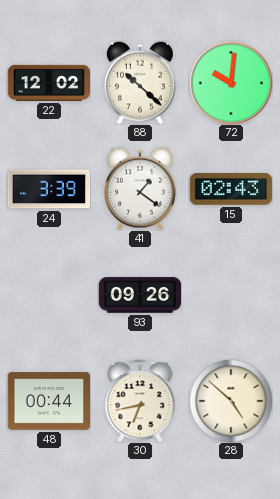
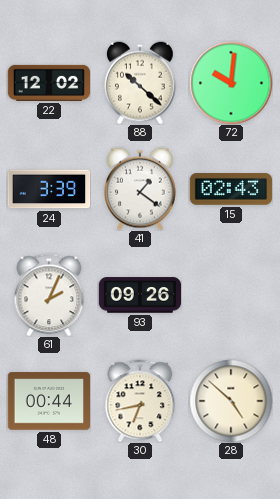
61: none -> 2:04 (49, 295)
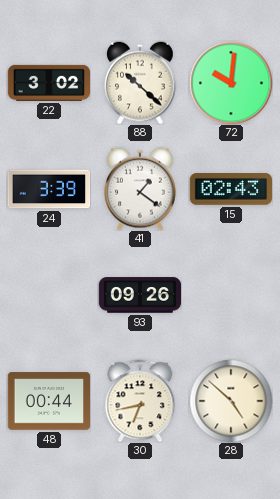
22: 12:02 -> 3:02 (48, 83)
61: 2:04 -> none (49, 295)
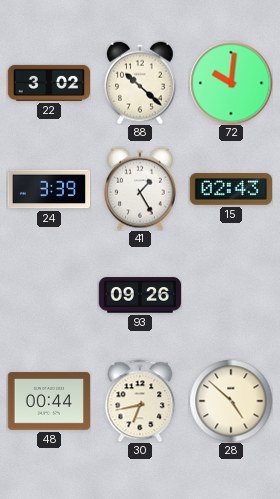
41: 1:21 -> 1:25 (141, 189)
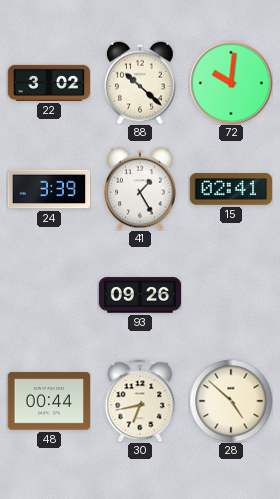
15: 02:43 -> 02:41 (230, 189)
